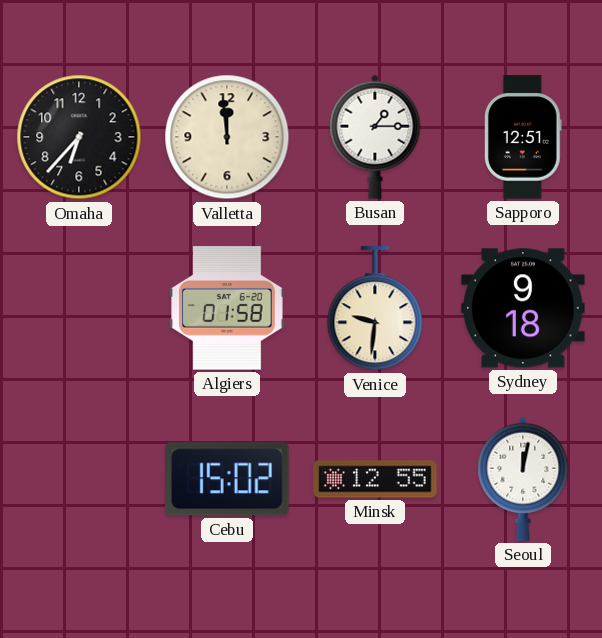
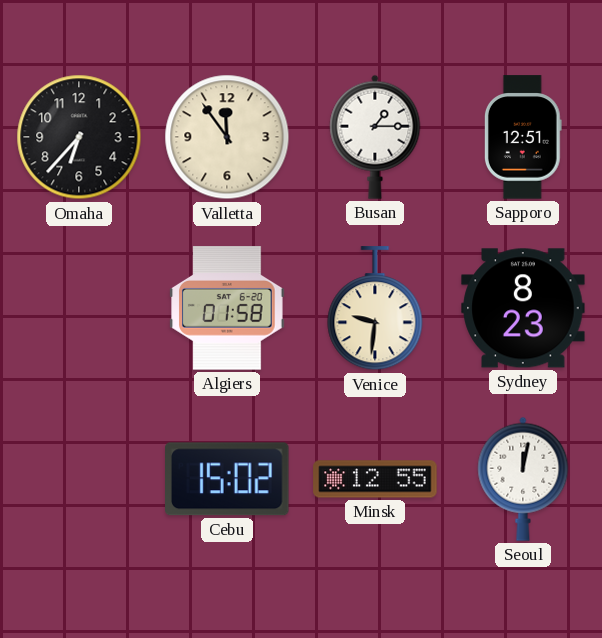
Valletta: 11:59 -> 11:54 (227, 137)
Sydney: 9:18 -> 8:23 (523, 308)
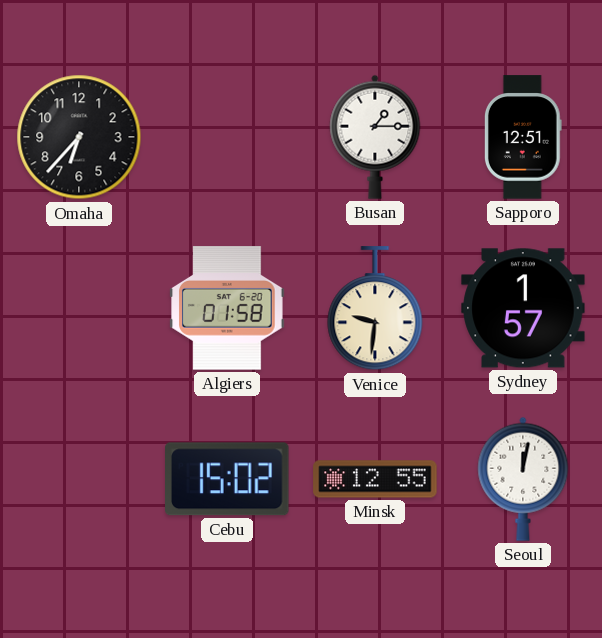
Valletta: 11:54 -> none (227, 137)
Sydney: 8:23 -> 1:57 (523, 308)
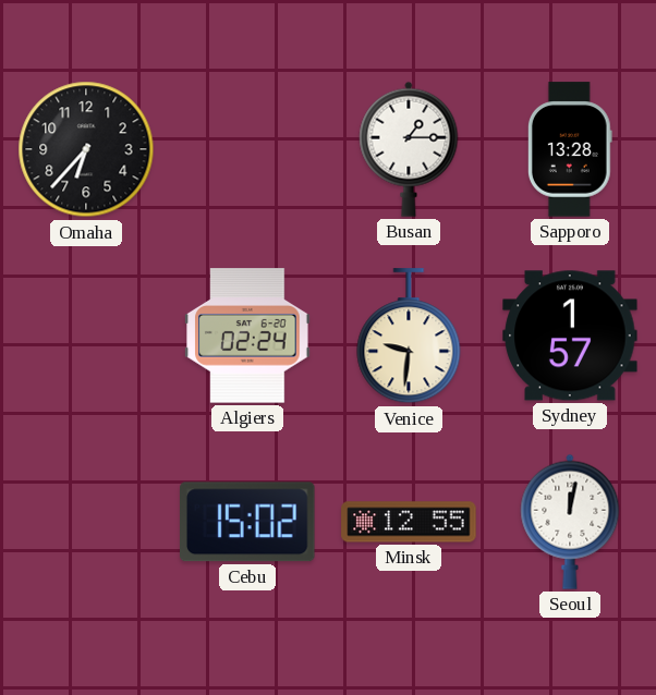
Sapporo: 12:51 -> 13:28 (570, 149)
Algiers: 01:58 -> 02:24 (247, 336)
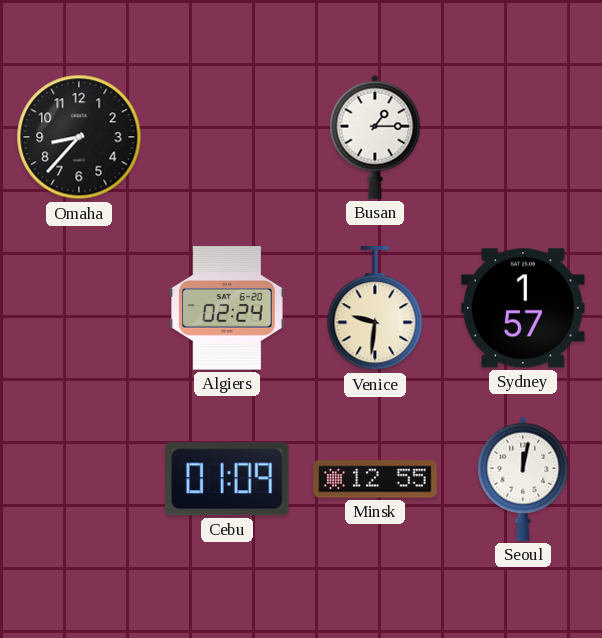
Omaha: 6:37 -> 8:37 (79, 137)
Sapporo: 13:28 -> none (570, 149)
Cebu: 15:02 -> 01:09 (228, 479)
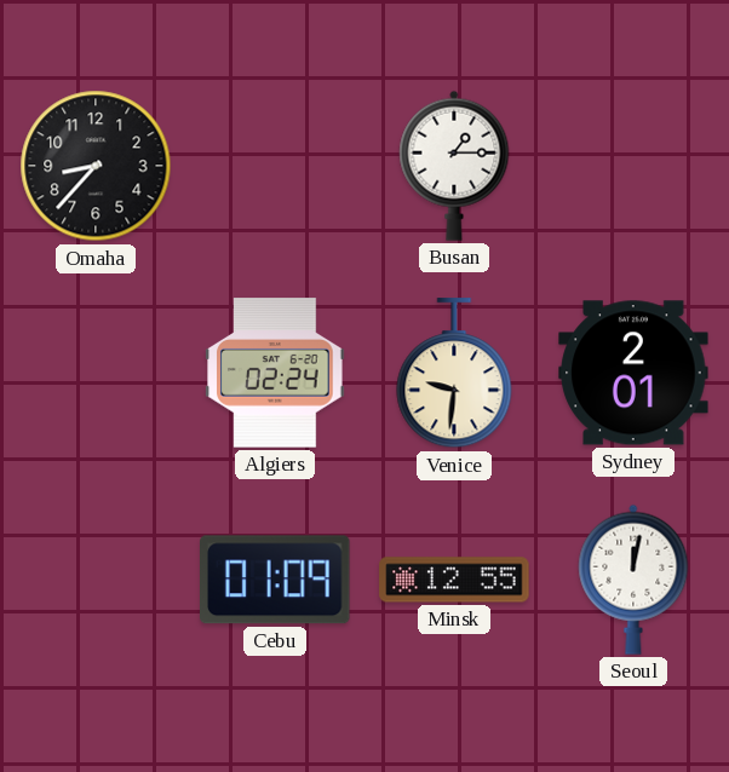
Sydney: 1:57 -> 2:01 (633, 373)
